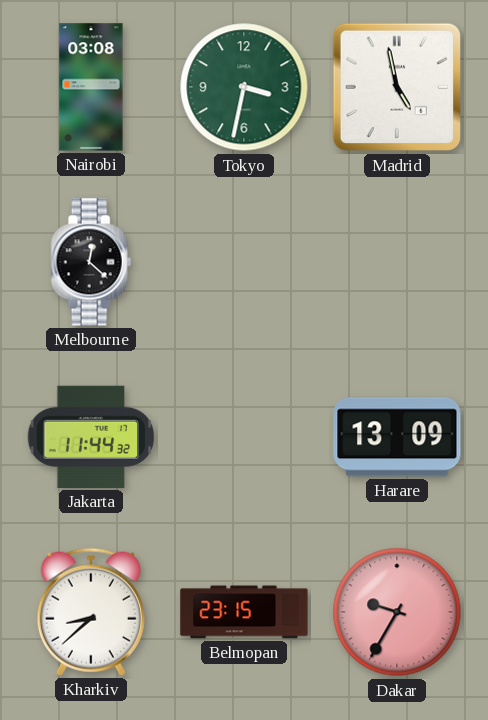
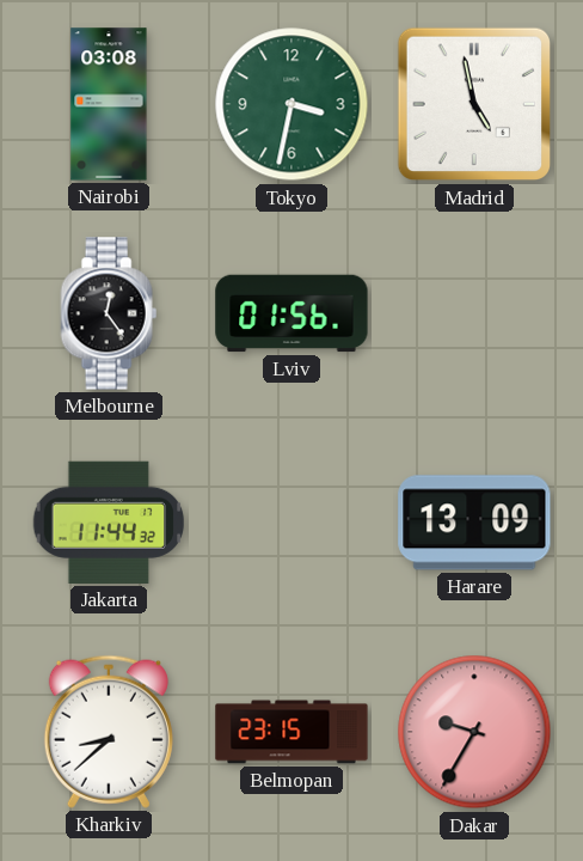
Melbourne: 12:22 -> 12:24 (109, 313)
Lviv: none -> 01:56 (291, 313)
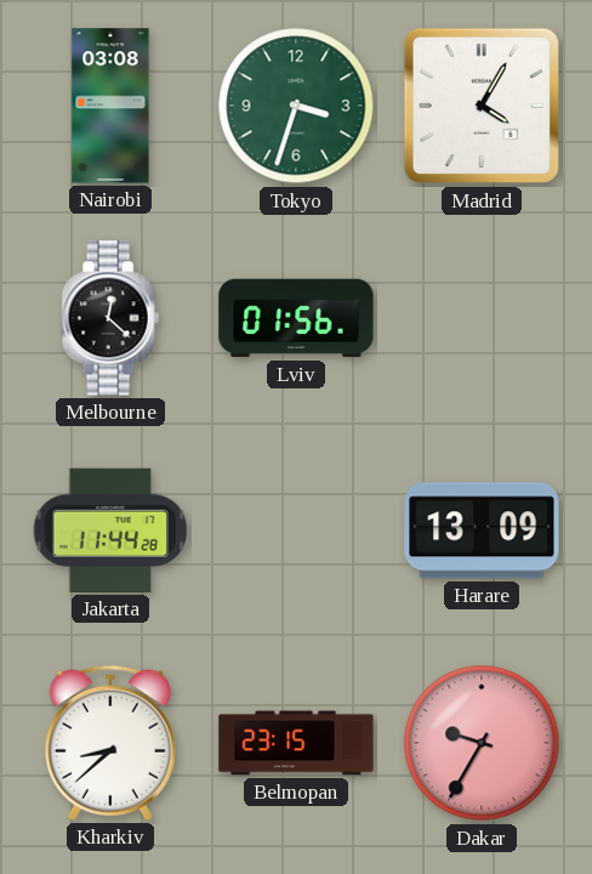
Tokyo: 3:32 -> 3:33 (296, 106)
Madrid: 4:58 -> 4:05 (482, 106)
Melbourne: 12:24 -> 12:22 (110, 318)
Jakarta: 11:44:32 -> 11:44:28 (110, 530)
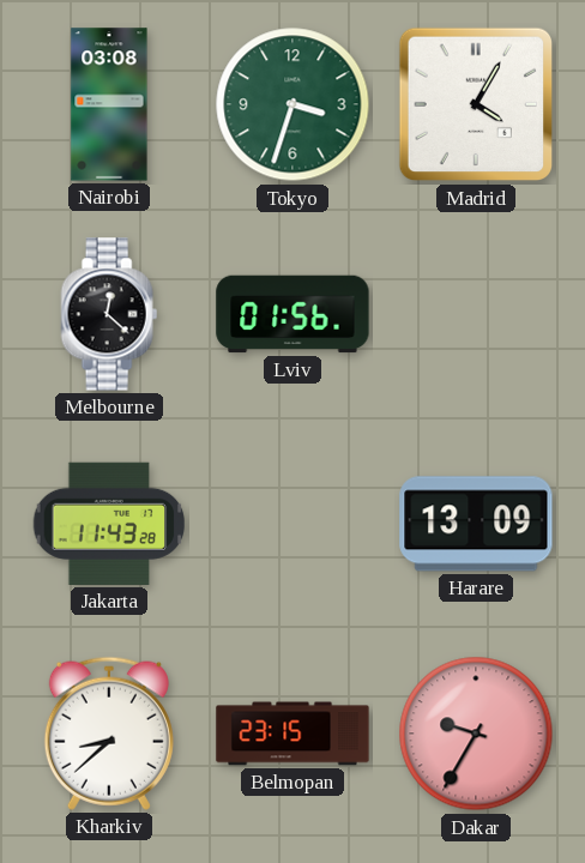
Jakarta: 11:44 -> 11:43 (109, 524)
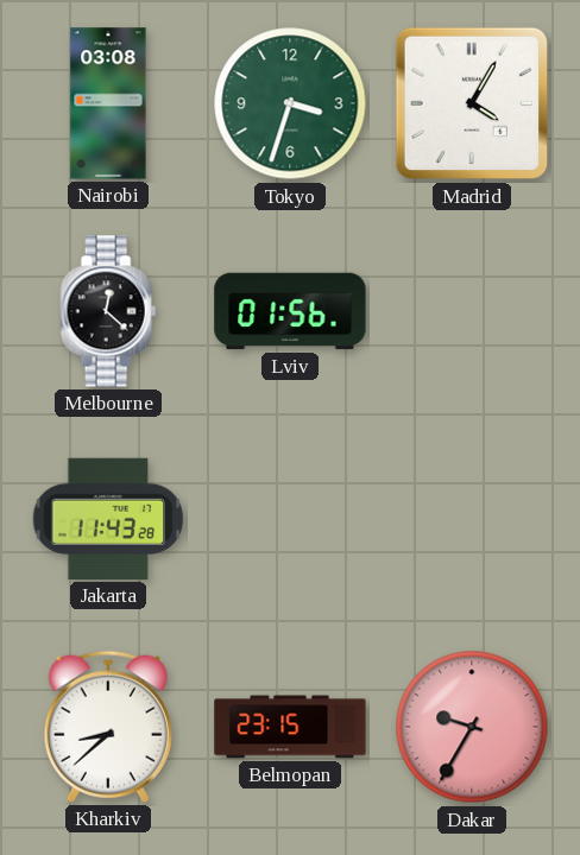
Harare: 13:09 -> none (476, 524)
